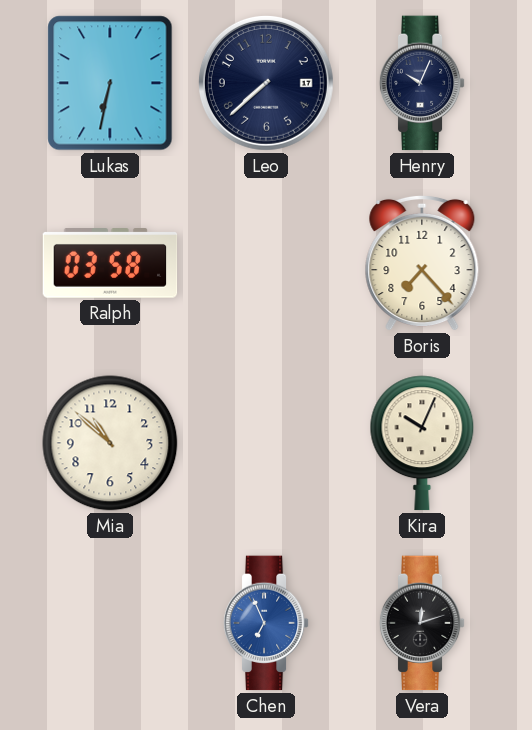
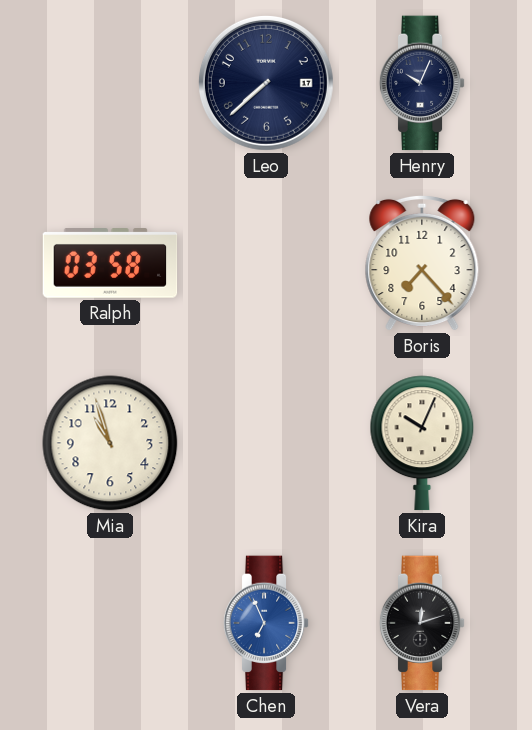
Lukas: 6:32 -> none (110, 83)
Mia: 10:52 -> 10:57 (110, 443)
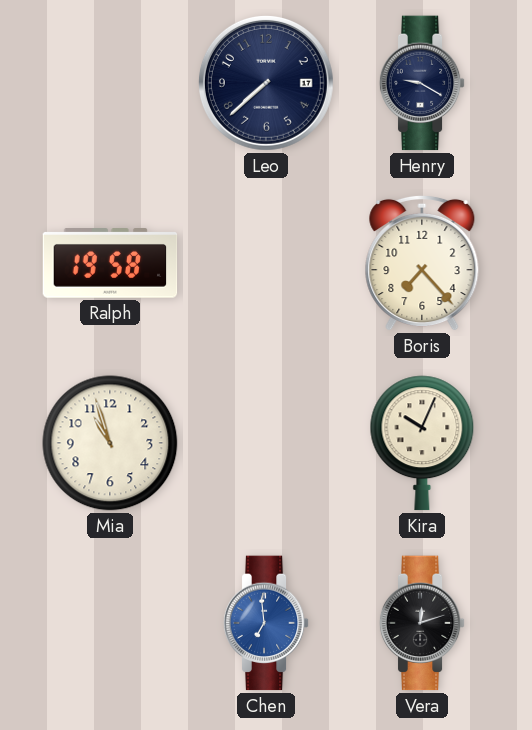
Henry: 10:04 -> 9:20 (422, 83)
Ralph: 03:58 -> 19:58 (110, 263)
Chen: 6:56 -> 6:59 (266, 623)
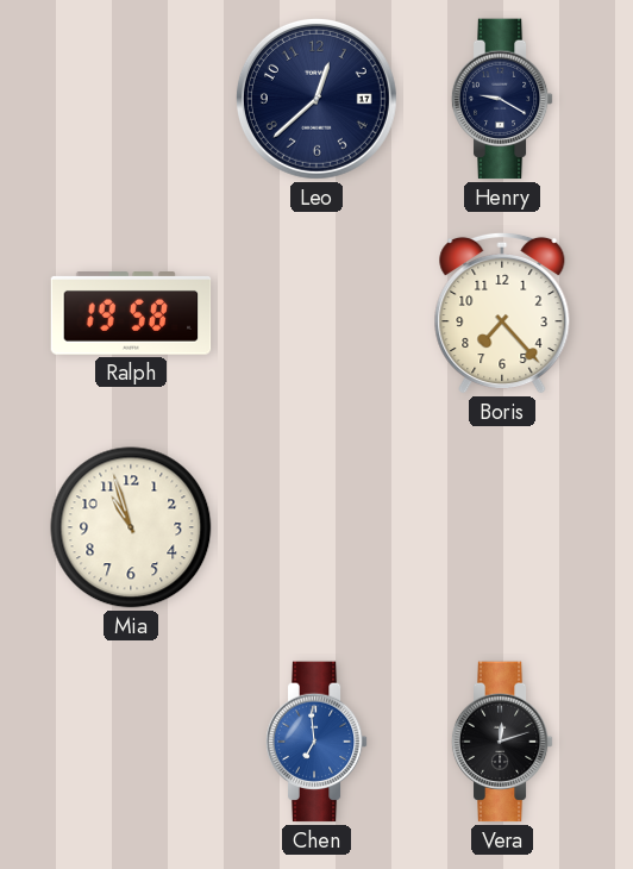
Leo: 7:38 -> 12:38 (316, 99)
Kira: 10:04 -> none (422, 443)
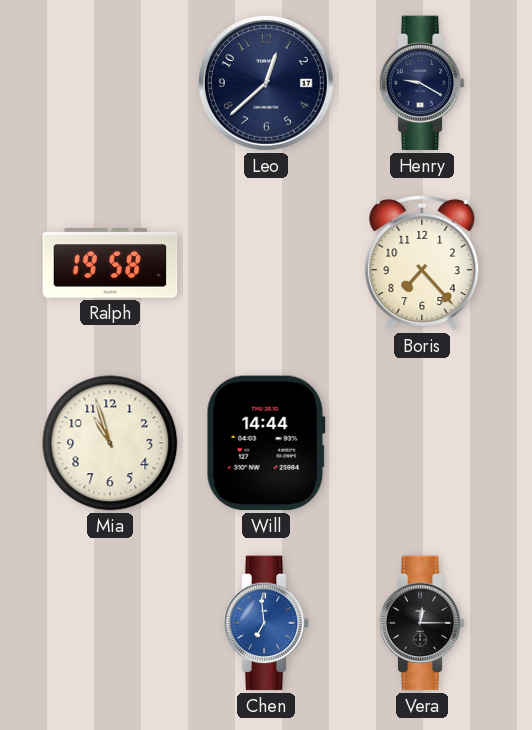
Will: none -> 14:44 (266, 443)
Vera: 12:12 -> 12:15 (422, 623)
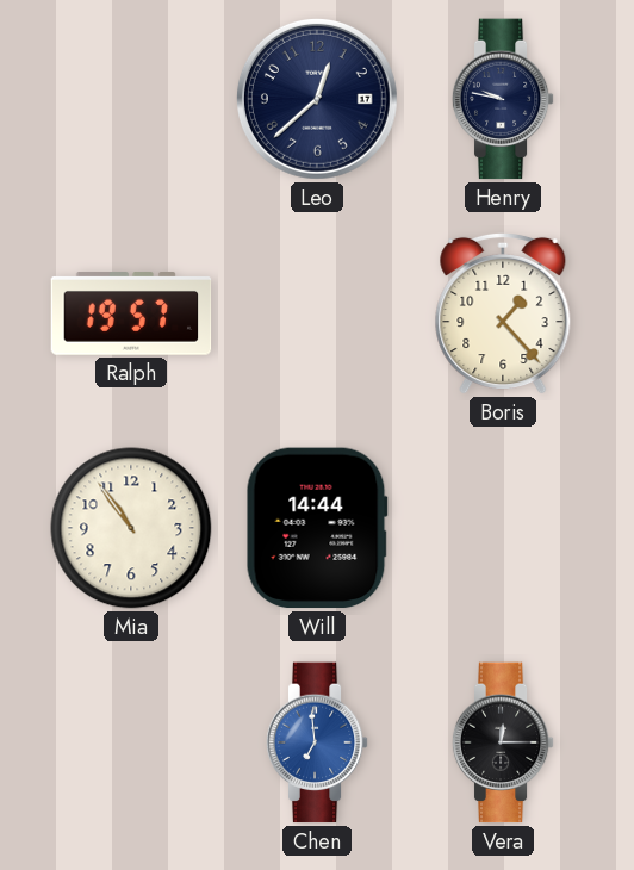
Henry: 9:20 -> 9:47 (503, 99)
Ralph: 19:58 -> 19:57 (131, 313)
Boris: 7:23 -> 1:23 (503, 313)
Mia: 10:57 -> 10:54 (131, 528)
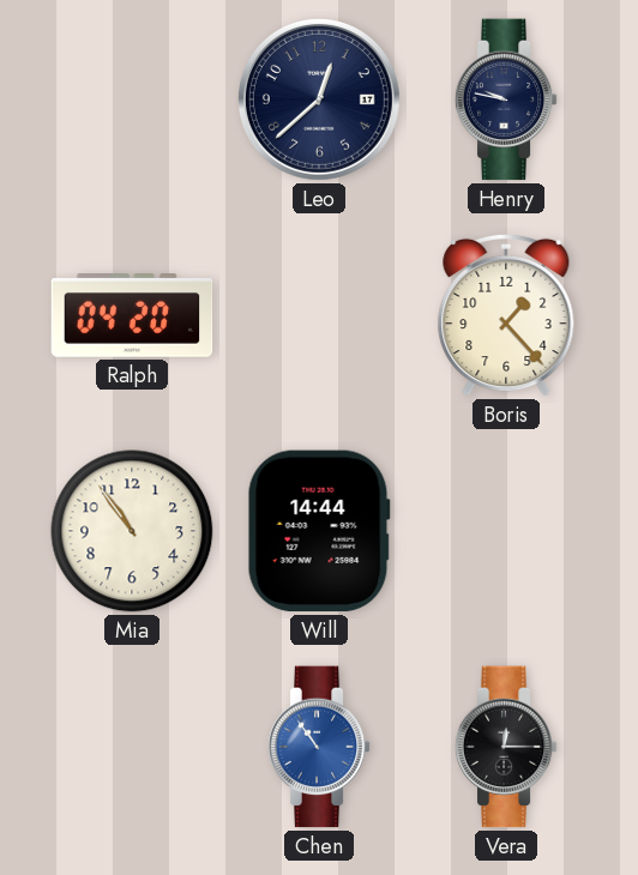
Ralph: 19:57 -> 04:20 (132, 315)
Chen: 6:59 -> 10:54 (319, 747)
